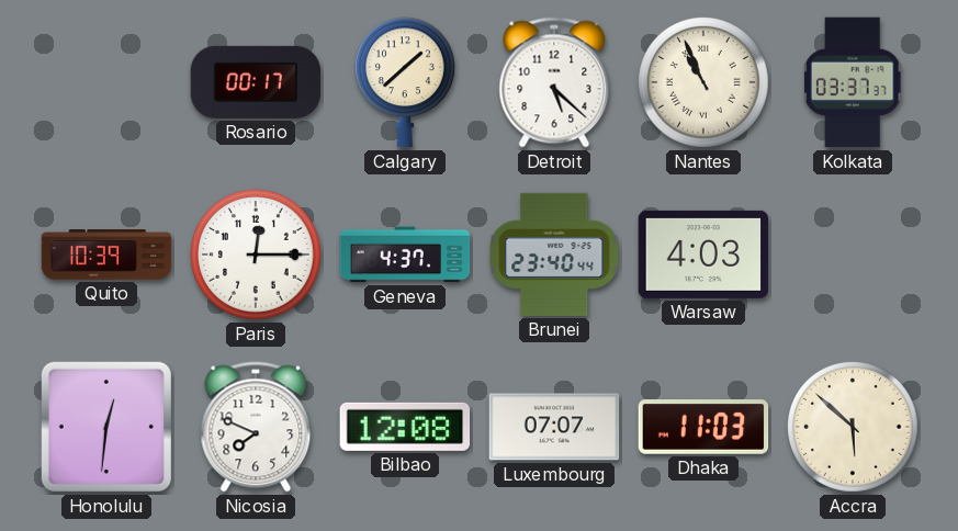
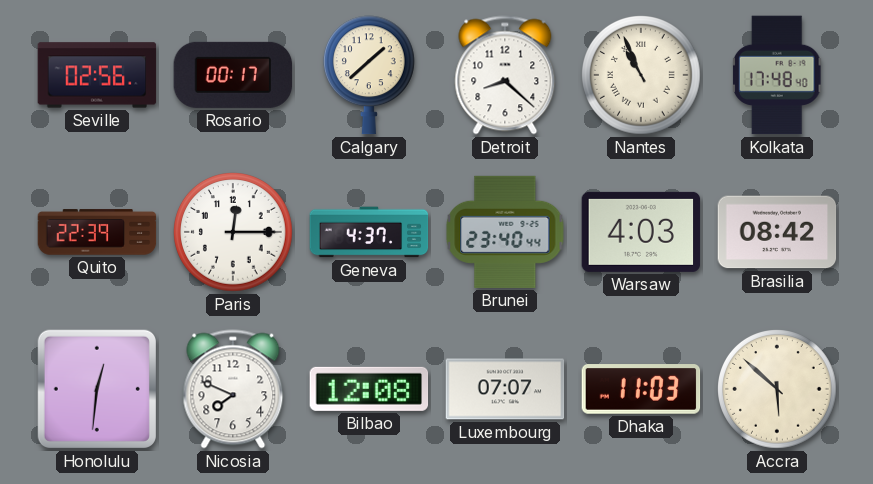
Seville: none -> 02:56 (97, 75)
Detroit: 5:22 -> 8:22 (505, 75)
Kolkata: 03:37 -> 17:48 (777, 75)
Quito: 10:39 -> 22:39 (97, 232)
Brasilia: none -> 08:42 (777, 232)
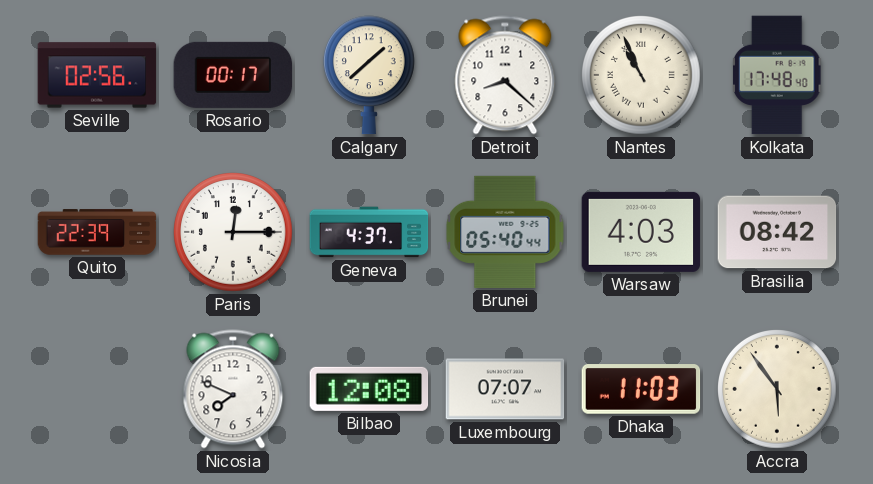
Brunei: 23:40 -> 05:40 (505, 232)
Honolulu: 12:31 -> none (97, 389)
Accra: 5:52 -> 5:54 (778, 390)
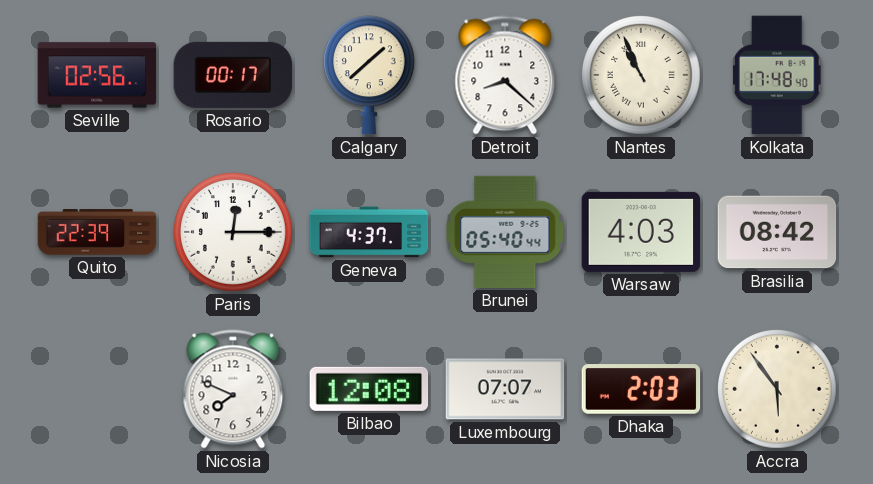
Dhaka: 11:03 -> 2:03 (641, 389)
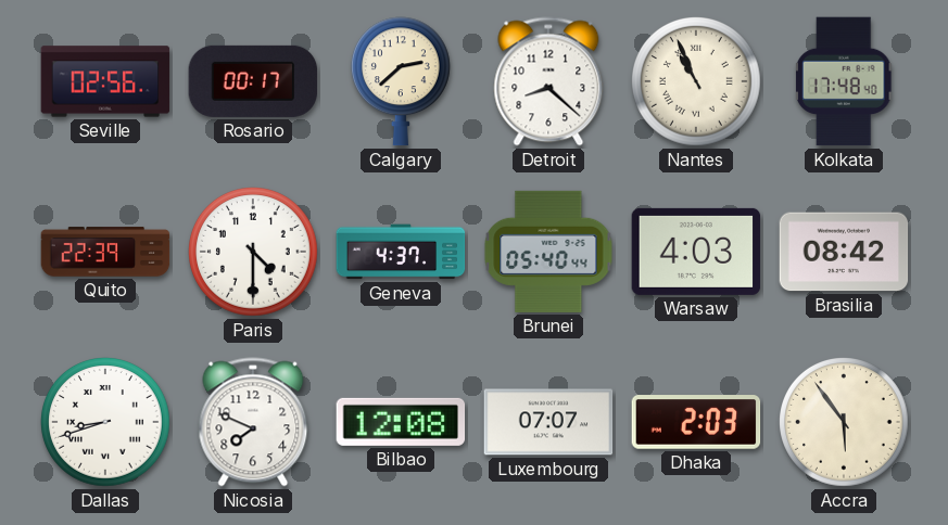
Calgary: 1:38 -> 2:38 (401, 81)
Paris: 12:15 -> 4:30 (254, 253)
Dallas: none -> 8:42 (106, 423)
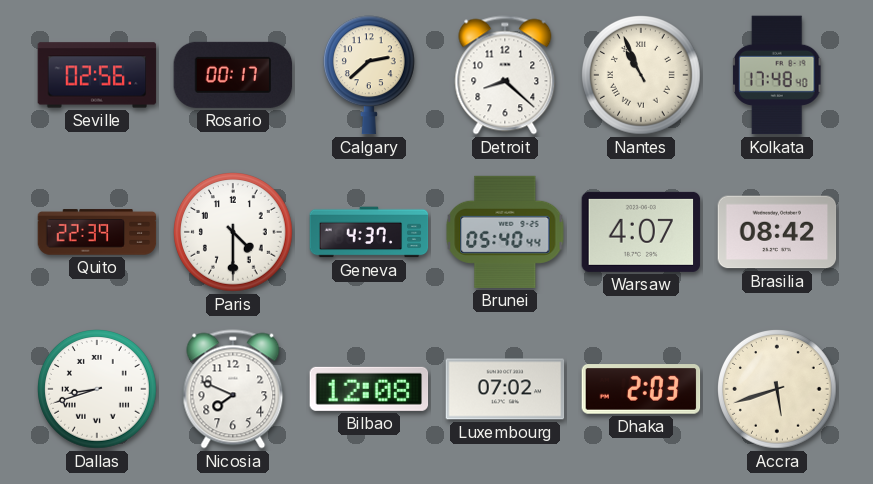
Warsaw: 4:03 -> 4:07 (641, 232)
Luxembourg: 07:07 -> 07:02 (505, 389)
Accra: 5:54 -> 5:42 (778, 390)
